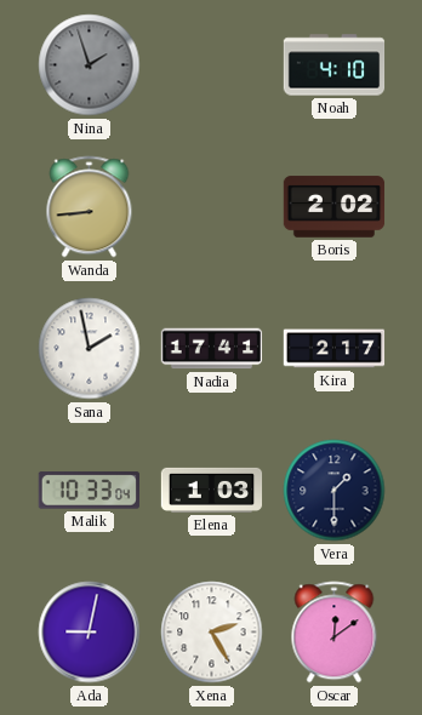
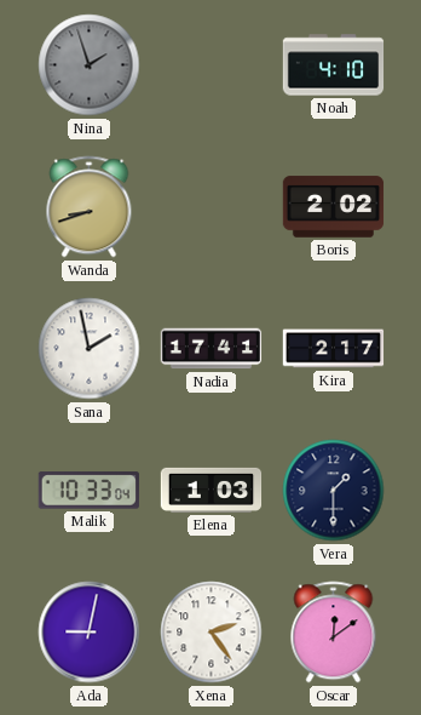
Wanda: 8:44 -> 8:42 (90, 207)
Xena: 2:25 -> 2:24 (212, 633)
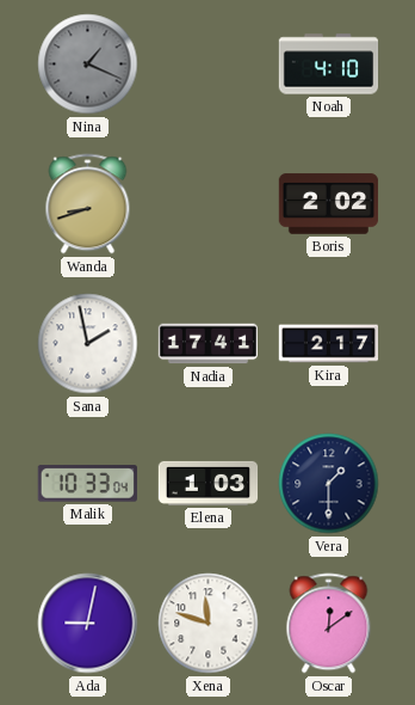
Nina: 1:57 -> 1:19 (88, 65)
Xena: 2:24 -> 11:48 (209, 624)
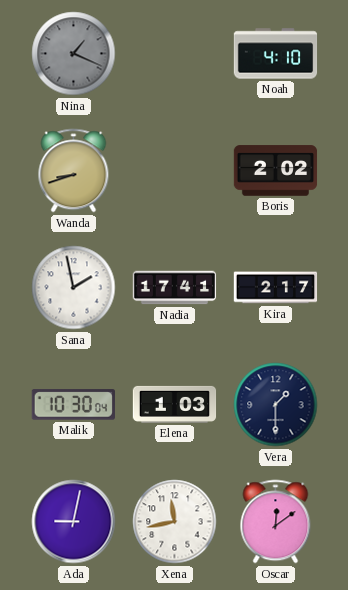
Malik: 10:33 -> 10:30 (73, 405)
Xena: 11:48 -> 11:43 (175, 522)
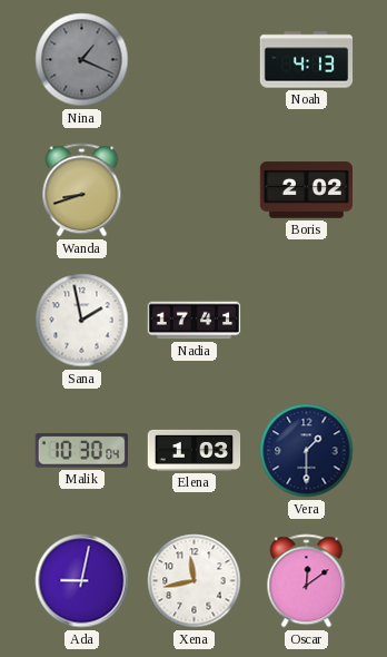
Noah: 4:10 -> 4:13 (307, 60)
Kira: 2:17 -> none (276, 288)
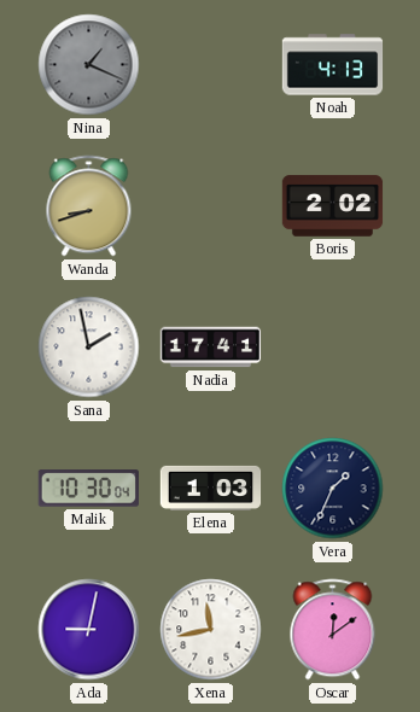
Vera: 1:30 -> 1:34 (333, 489)
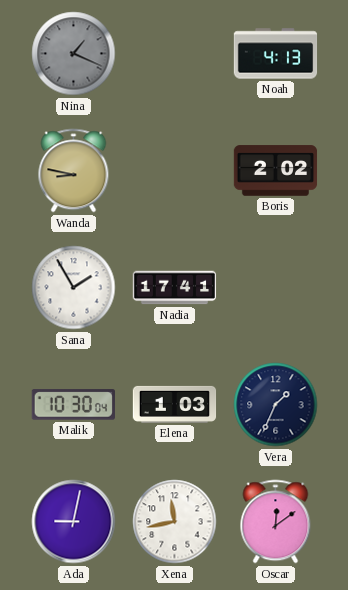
Wanda: 8:42 -> 8:47 (74, 171)
Sana: 1:58 -> 1:55 (74, 288)
